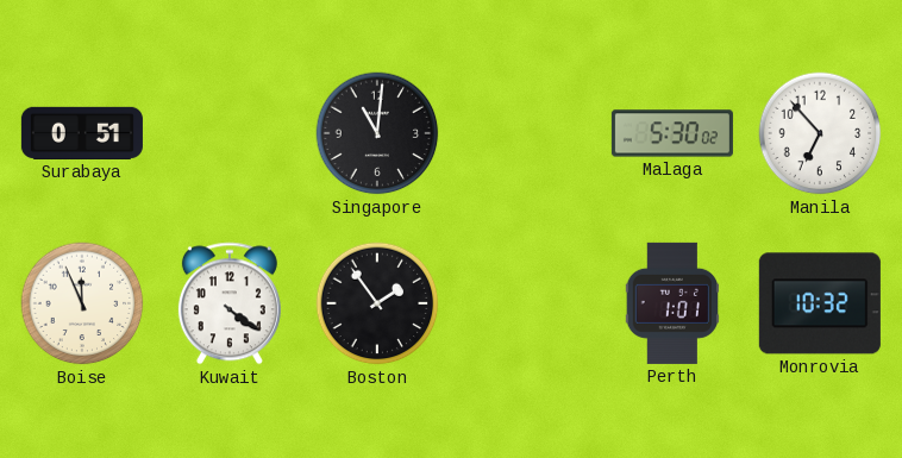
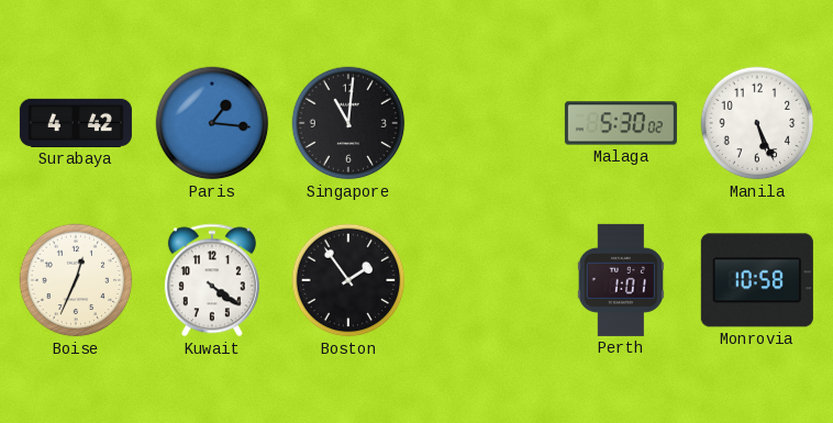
Surabaya: 0:51 -> 4:42 (76, 123)
Paris: none -> 1:16 (212, 123)
Manila: 6:53 -> 5:26 (757, 123)
Boise: 11:56 -> 12:34 (76, 280)
Monrovia: 10:32 -> 10:58 (757, 280)
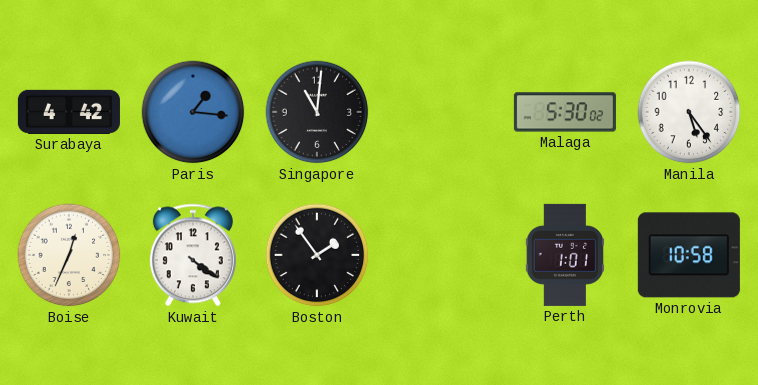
Manila: 5:26 -> 5:24 (689, 112)
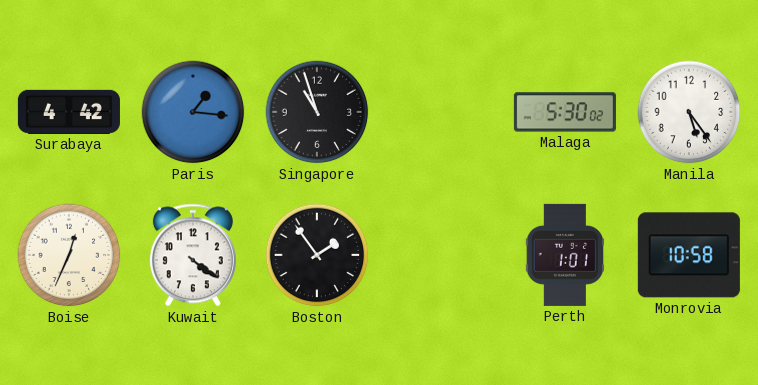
Singapore: 11:01 -> 10:57 (317, 112)
